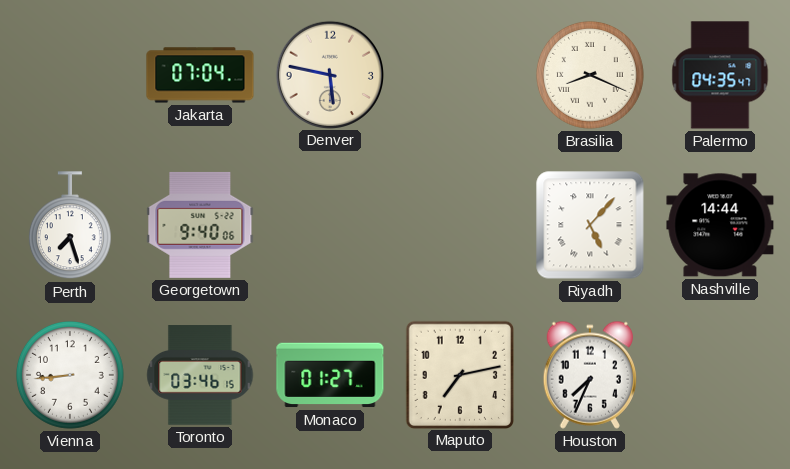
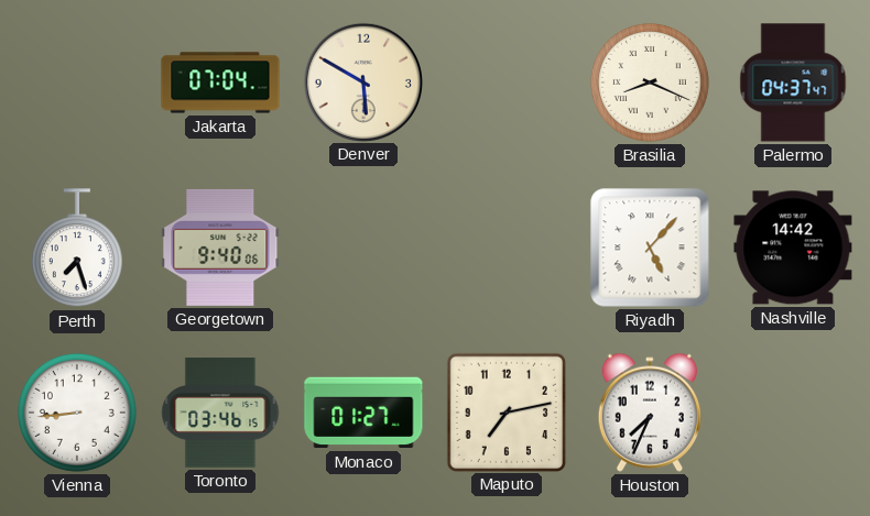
Denver: 5:47 -> 5:50 (362, 81)
Palermo: 04:35 -> 04:37 (793, 83)
Nashville: 14:44 -> 14:42 (793, 248)
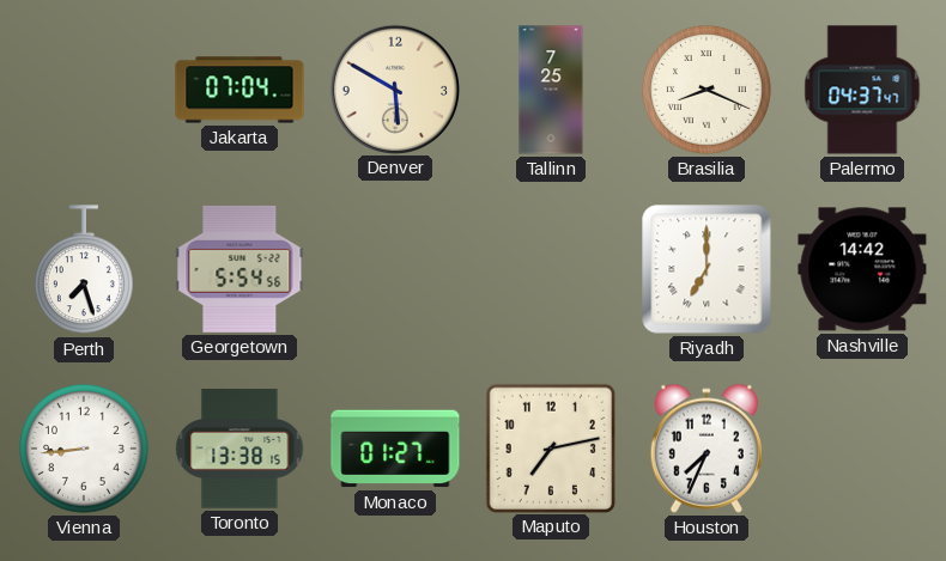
Tallinn: none -> 7:25 (551, 90)
Georgetown: 9:40 -> 5:54 (239, 269)
Riyadh: 5:07 -> 7:00 (707, 269)
Toronto: 03:46 -> 13:38 (239, 449)
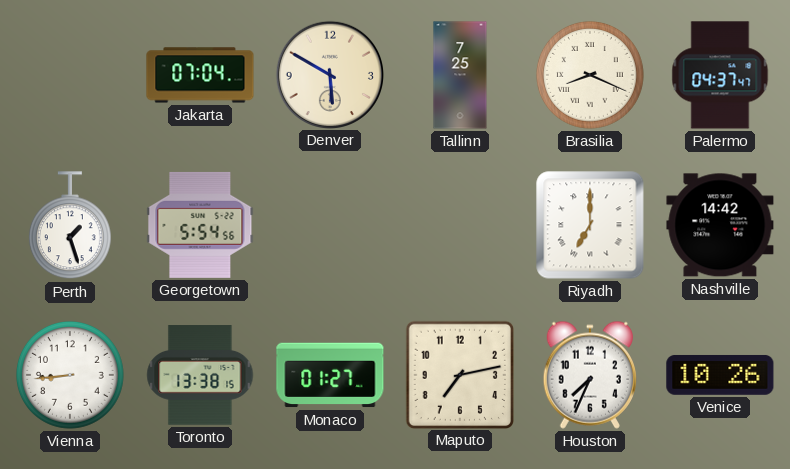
Perth: 7:27 -> 1:27 (70, 226)
Venice: none -> 10:26 (720, 375)
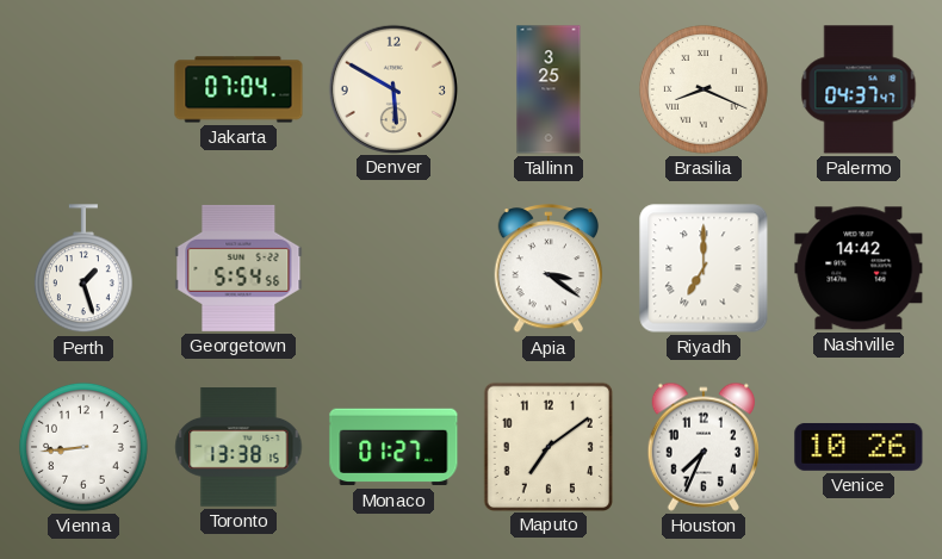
Tallinn: 7:25 -> 3:25 (549, 89)
Apia: none -> 3:21 (549, 269)
Maputo: 7:13 -> 7:09 (547, 446)
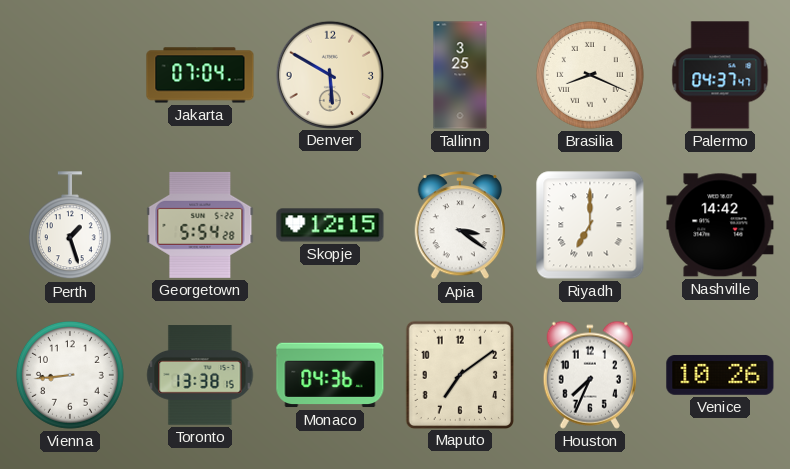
Georgetown: 5:54:56 -> 5:54:28 (200, 225)
Skopje: none -> 12:15 (330, 225)
Monaco: 01:27 -> 04:36 (330, 375)
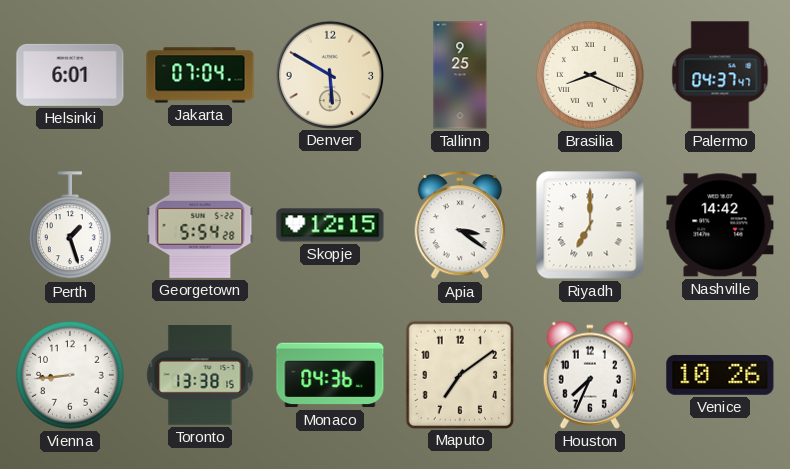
Helsinki: none -> 6:01 (70, 75)
Tallinn: 3:25 -> 9:25 (460, 75)
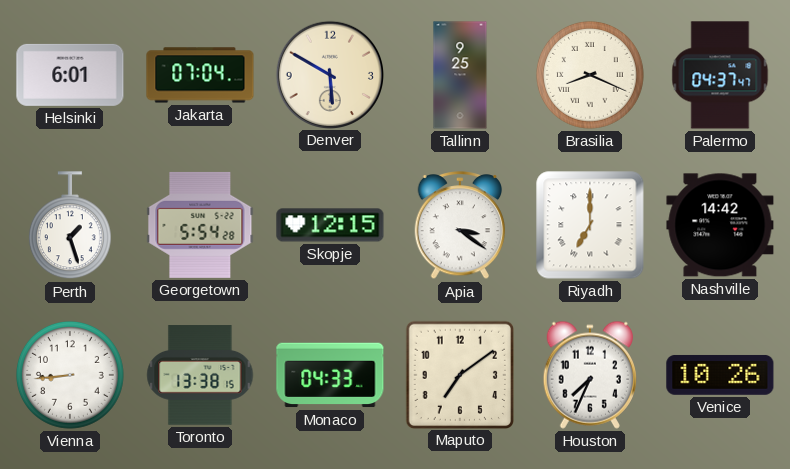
Monaco: 04:36 -> 04:33 (330, 375)
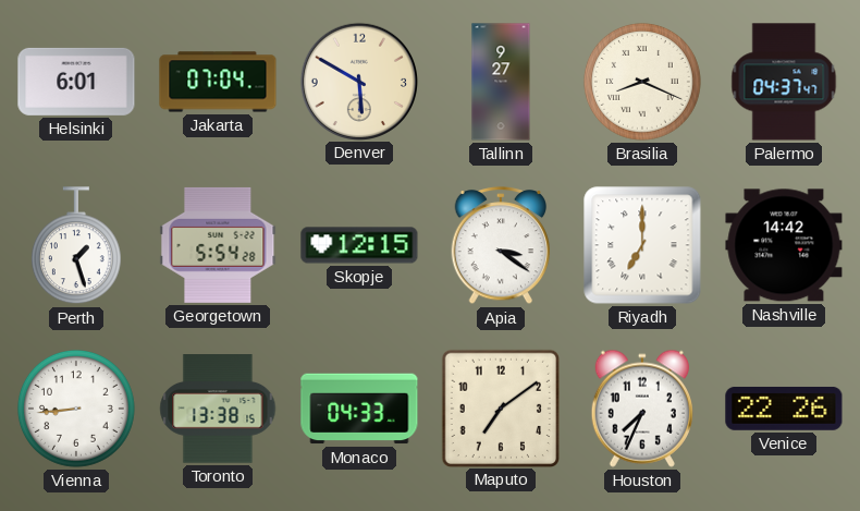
Tallinn: 9:25 -> 9:27 (501, 82)
Venice: 10:26 -> 22:26 (784, 409)
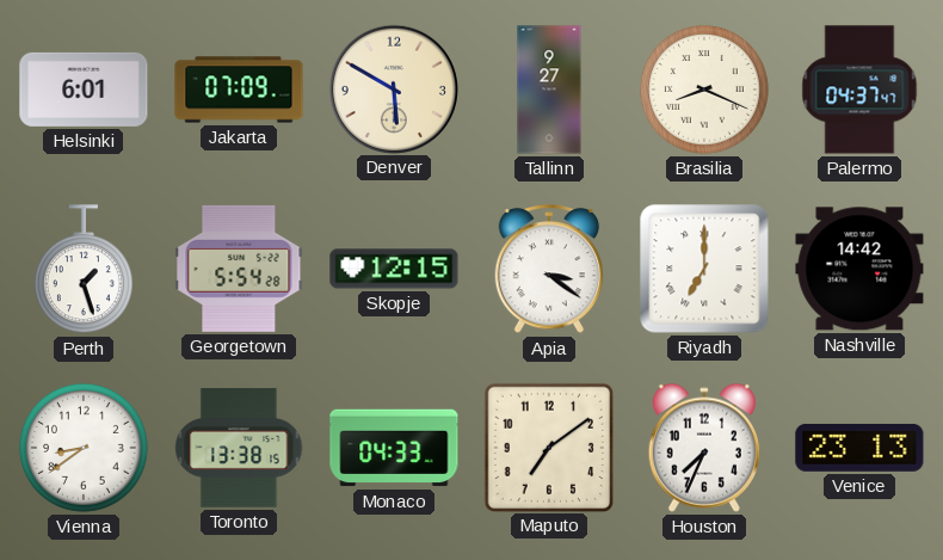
Jakarta: 07:04 -> 07:09 (239, 90)
Vienna: 8:44 -> 8:39 (84, 448)
Venice: 22:26 -> 23:13 (859, 448)
